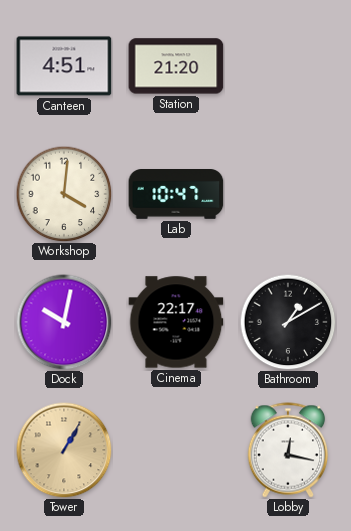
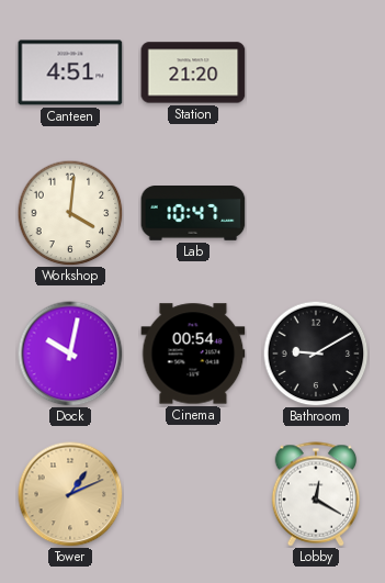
Cinema: 22:17 -> 00:54 (193, 354)
Bathroom: 1:10 -> 9:10 (316, 354)
Tower: 1:05 -> 1:11 (70, 494)
Lobby: 12:17 -> 12:20 (316, 494)
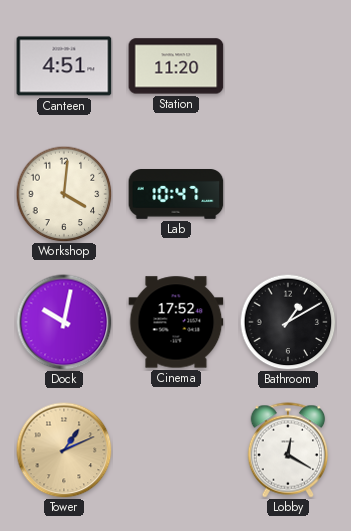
Station: 21:20 -> 11:20 (176, 66)
Cinema: 00:54 -> 17:52 (176, 322)
Bathroom: 9:10 -> 1:10 (288, 322)
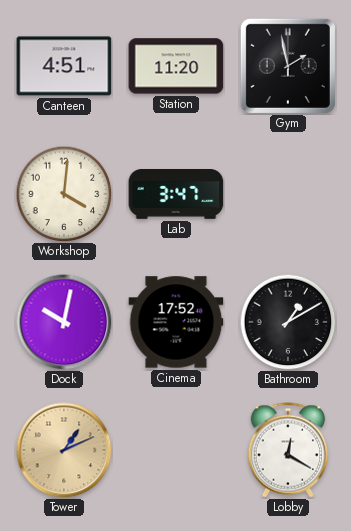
Gym: none -> 1:58 (288, 66)
Lab: 10:47 -> 3:47 (176, 195)
